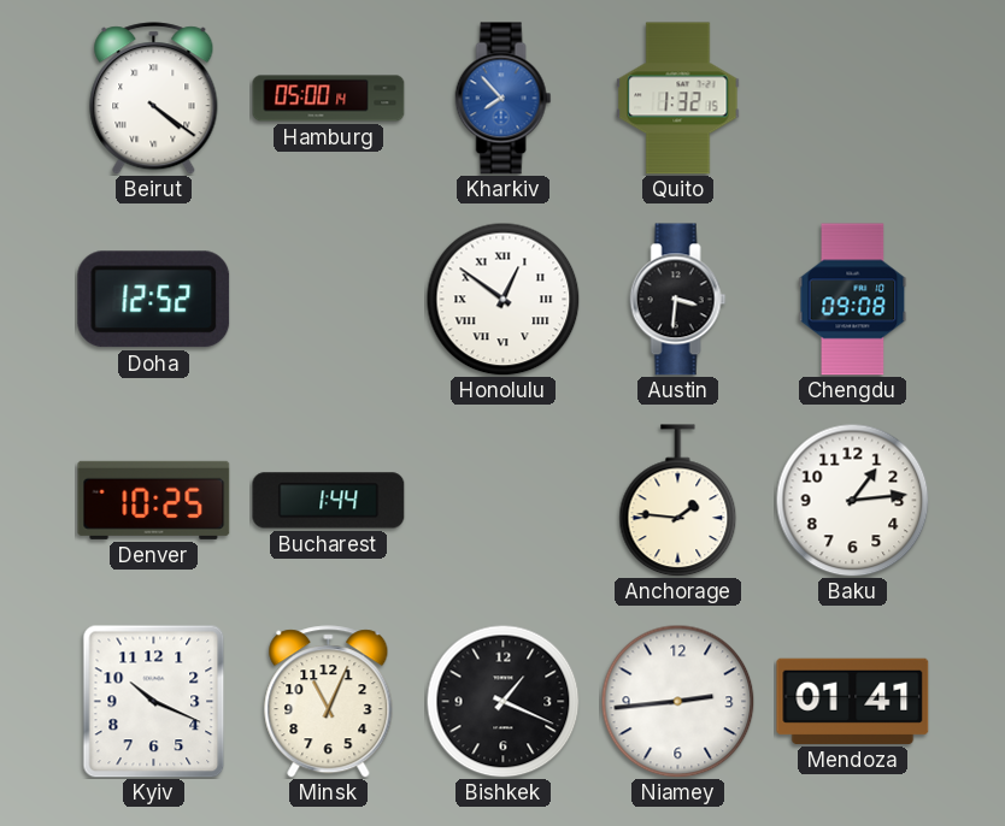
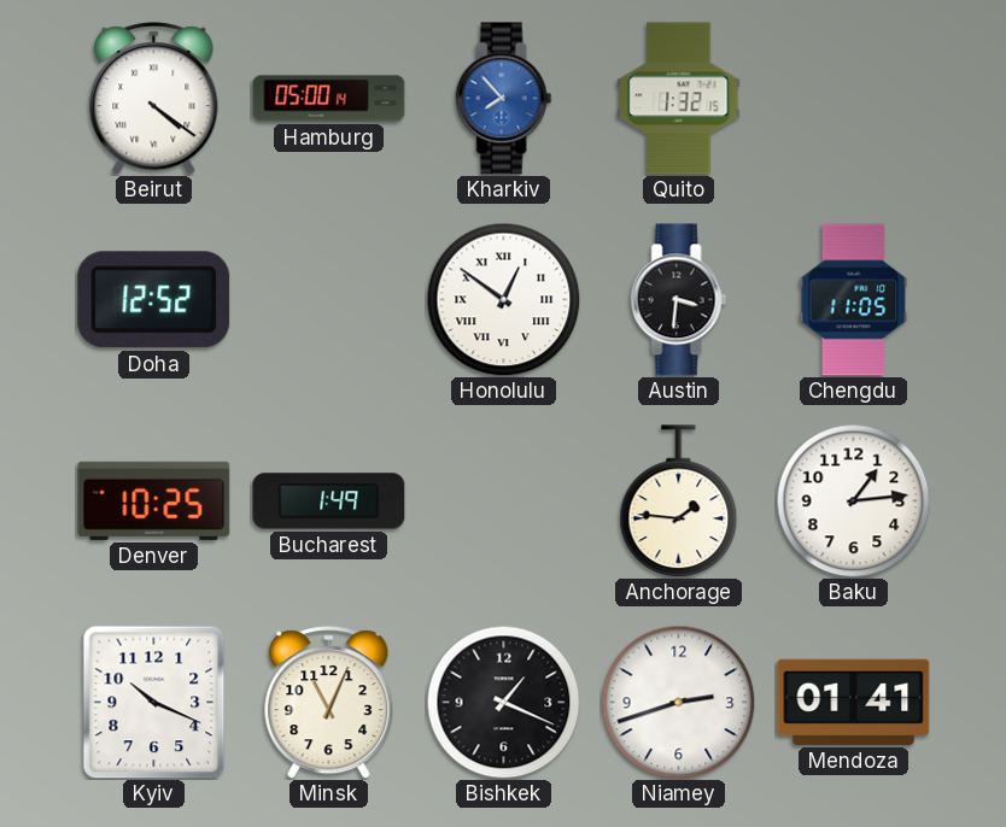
Chengdu: 09:08 -> 11:05 (854, 300)
Bucharest: 1:44 -> 1:49 (329, 502)
Niamey: 2:44 -> 2:42 (678, 702)
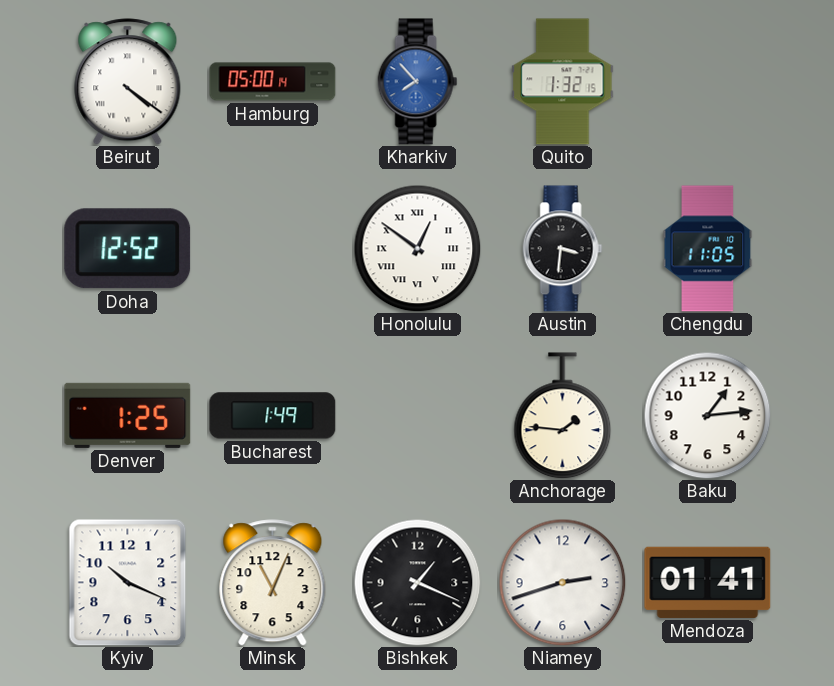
Denver: 10:25 -> 1:25 (128, 415)
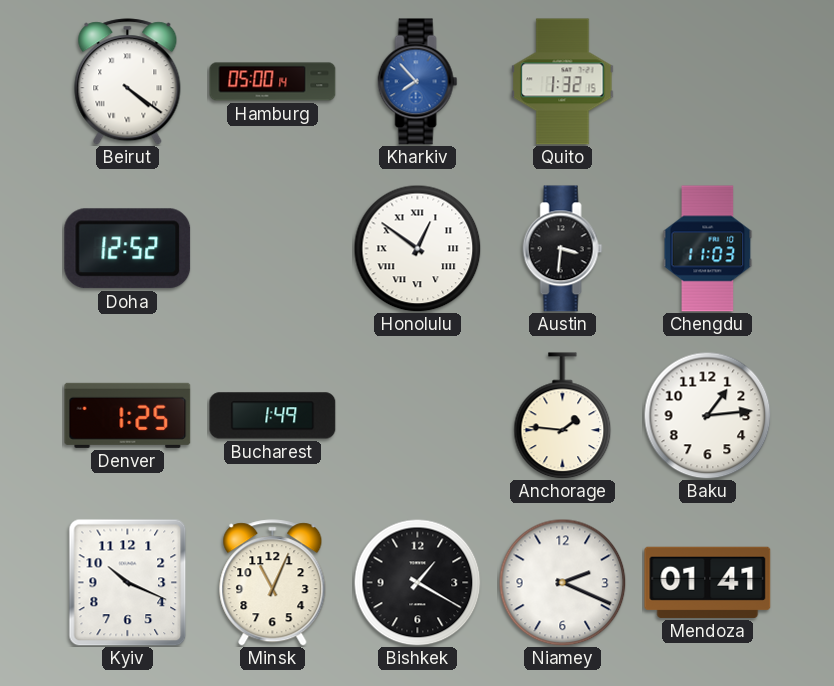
Chengdu: 11:05 -> 11:03 (708, 249)
Bishkek: 1:19 -> 1:20 (417, 582)
Niamey: 2:42 -> 2:19 (562, 582)
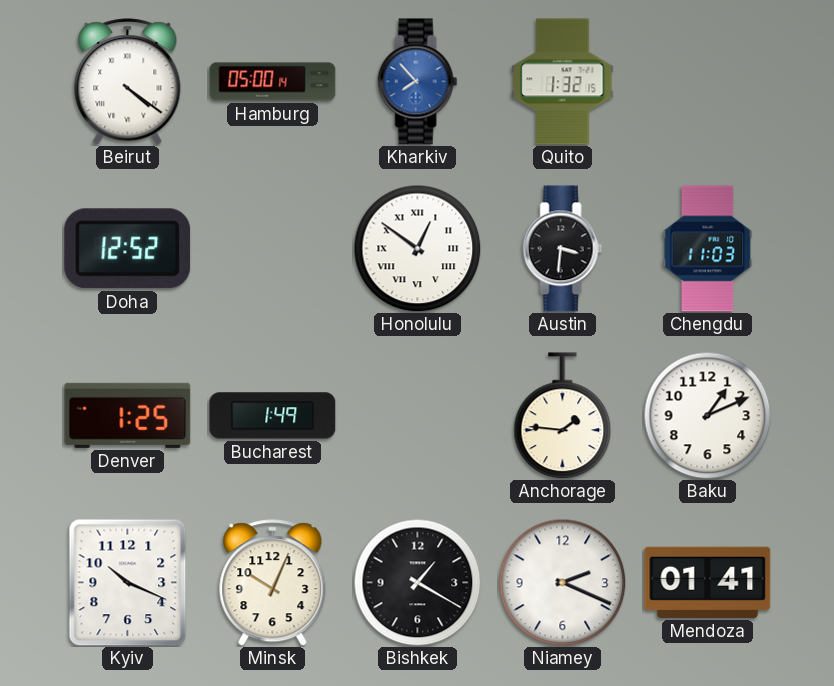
Baku: 1:14 -> 1:11 (707, 415)
Minsk: 11:04 -> 10:04 (273, 583)
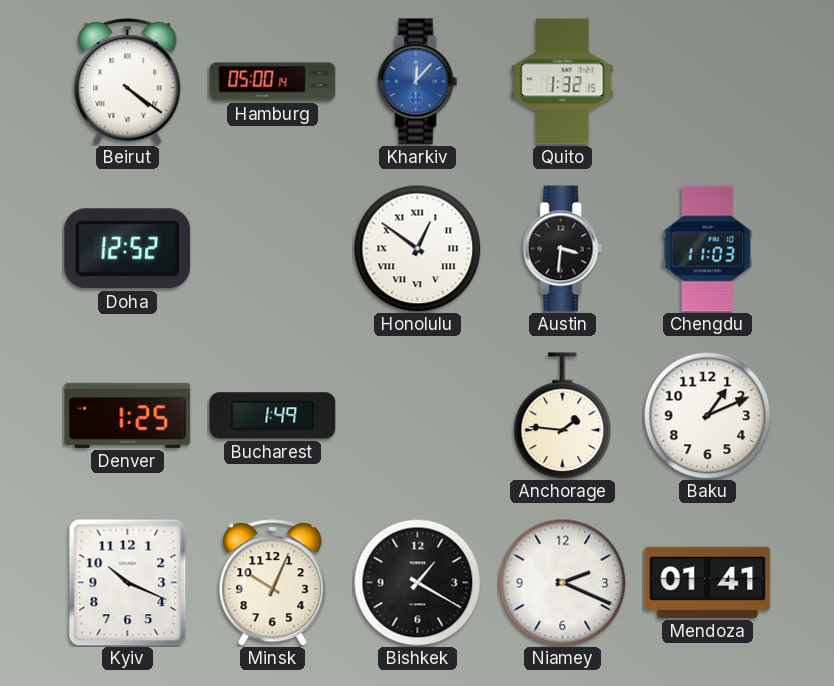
Kharkiv: 7:53 -> 12:07 (418, 82)
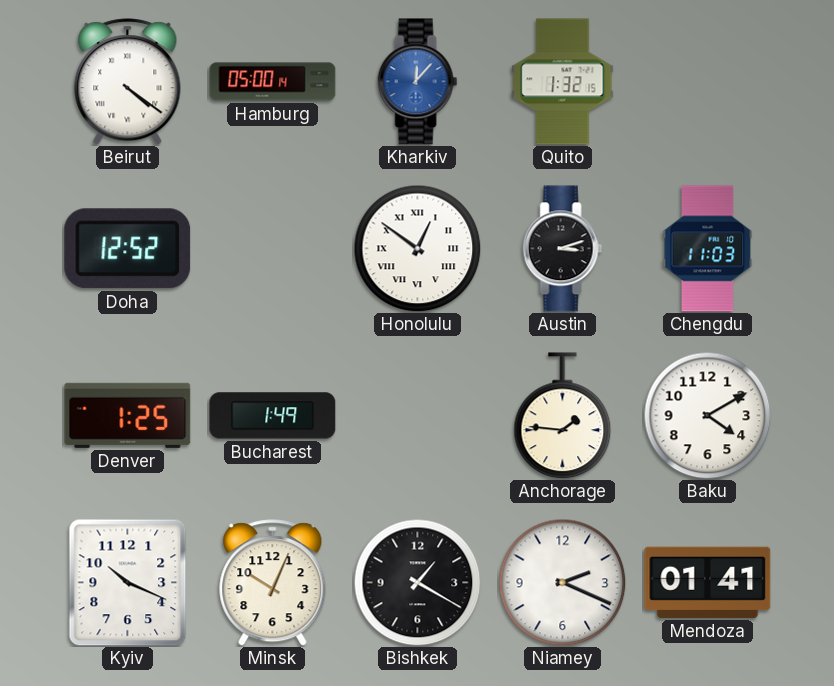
Austin: 3:31 -> 3:12 (563, 249)
Baku: 1:11 -> 4:10 (707, 415)
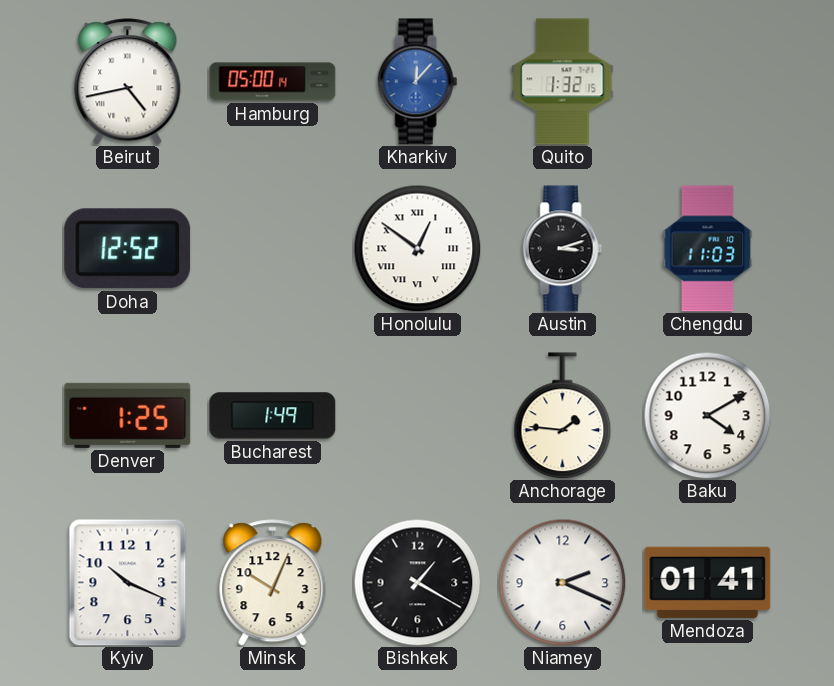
Beirut: 4:21 -> 4:43 (128, 82)
